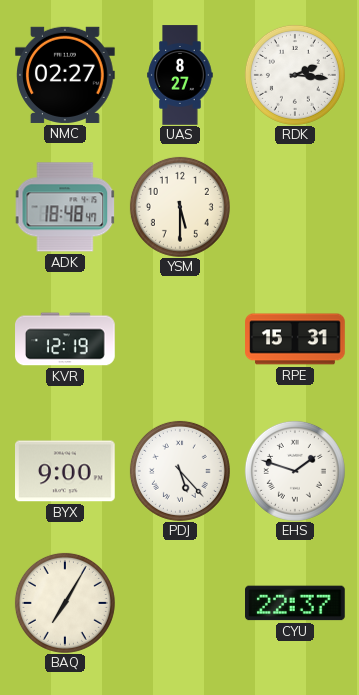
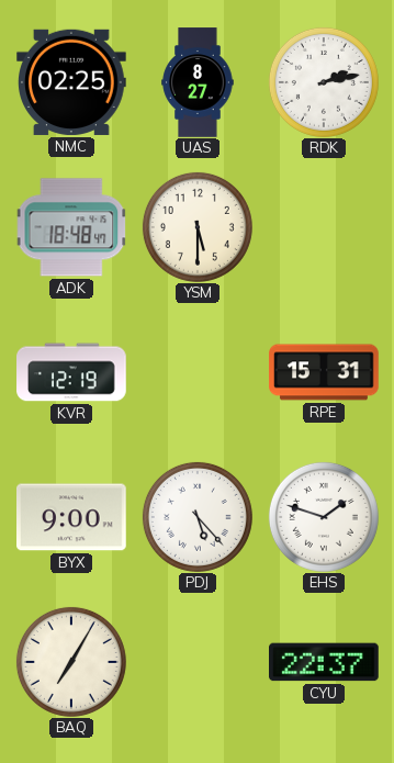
NMC: 02:27 -> 02:25 (71, 82)
RDK: 2:16 -> 2:13 (324, 82)
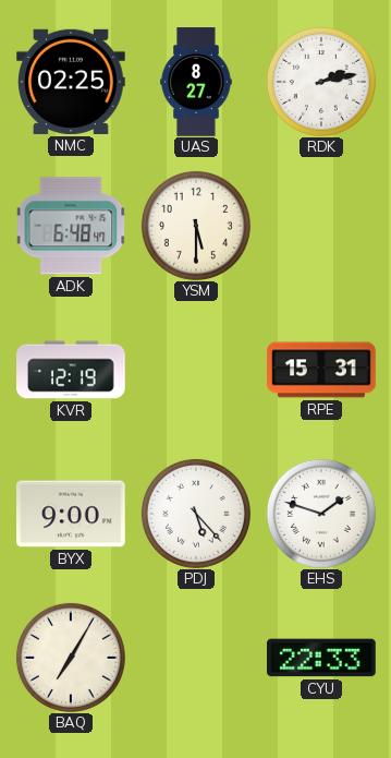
ADK: 18:48 -> 6:48 (71, 226)
CYU: 22:37 -> 22:33 (322, 658)
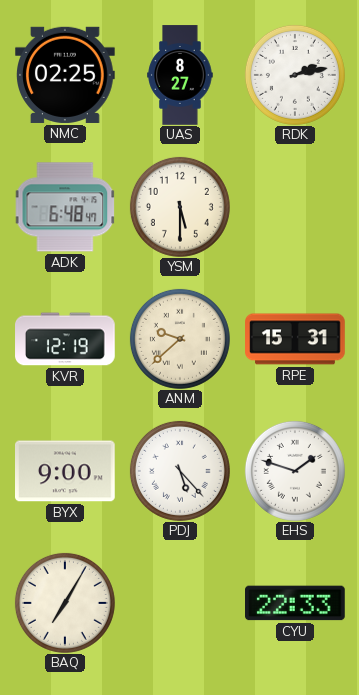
ANM: none -> 9:38 (180, 339)
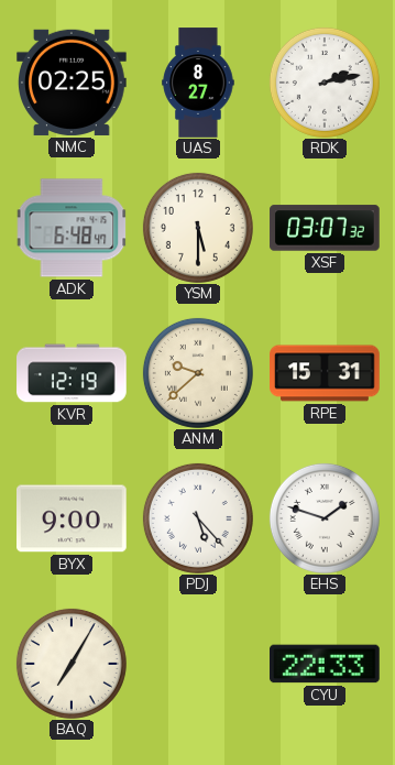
XSF: none -> 03:07 (325, 228)
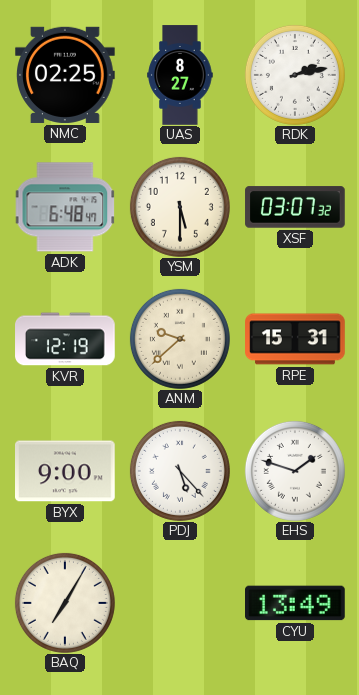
CYU: 22:33 -> 13:49 (296, 603)
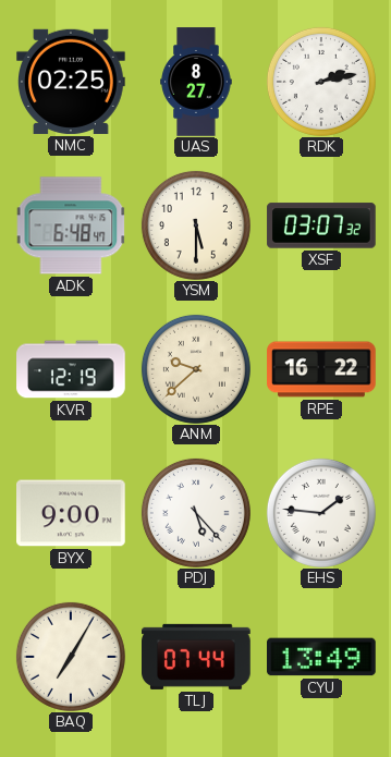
RPE: 15:31 -> 16:22 (321, 369)
EHS: 1:48 -> 1:46 (321, 513)
TLJ: none -> 07:44 (196, 657)
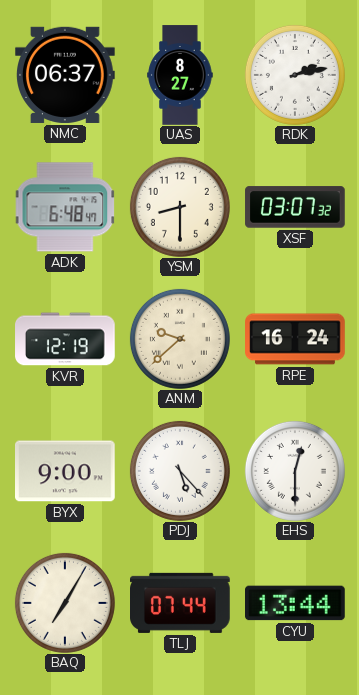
NMC: 02:25 -> 06:37 (65, 75)
YSM: 5:30 -> 8:30 (180, 207)
RPE: 16:22 -> 16:24 (295, 339)
EHS: 1:46 -> 12:30 (295, 471)
CYU: 13:49 -> 13:44 (296, 603)
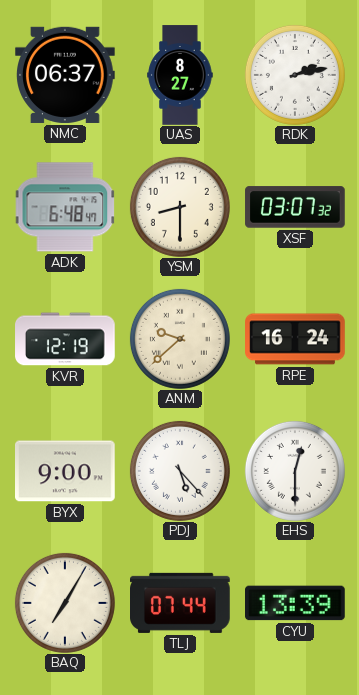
CYU: 13:44 -> 13:39 (296, 603)
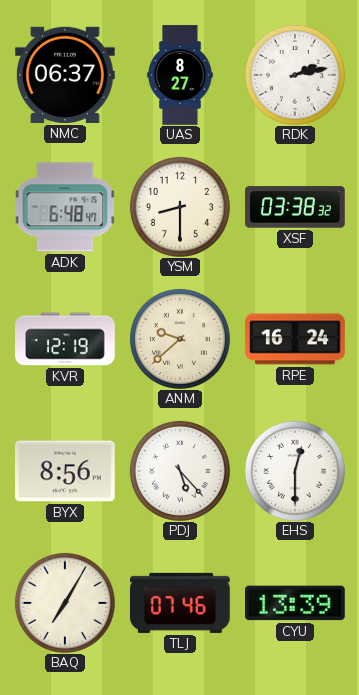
XSF: 03:07 -> 03:38 (295, 207)
BYX: 9:00 -> 8:56 (66, 471)
TLJ: 07:44 -> 07:46 (180, 603)
